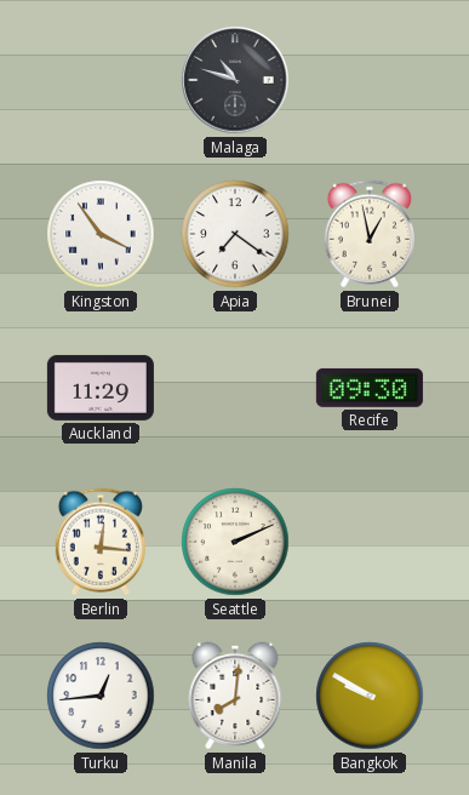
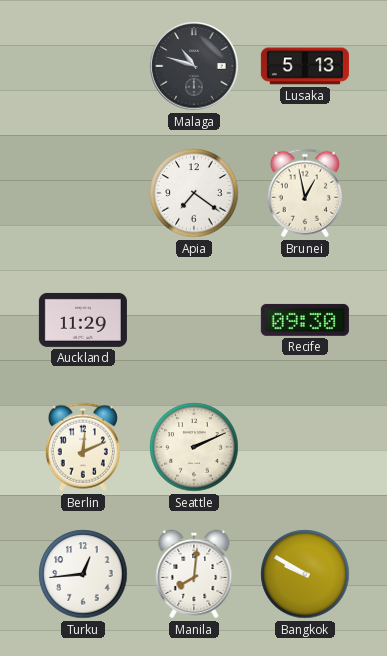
Lusaka: none -> 5:13 (305, 66)
Kingston: 3:54 -> none (101, 234)
Berlin: 12:16 -> 12:11 (83, 447)
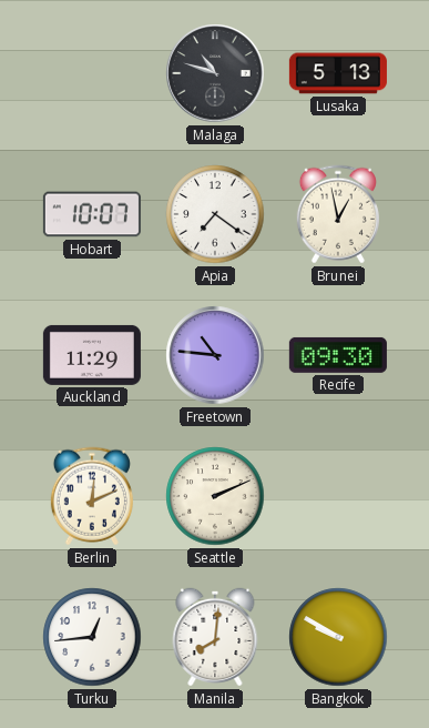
Hobart: none -> 10:07 (92, 214)
Freetown: none -> 10:46 (215, 355)
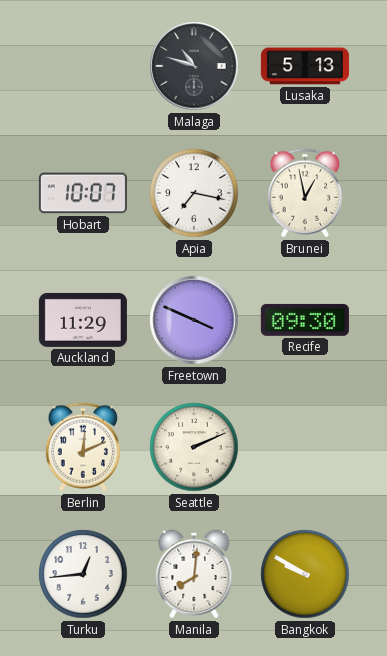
Apia: 7:21 -> 7:17 (194, 193)
Freetown: 10:46 -> 3:49 (194, 320)
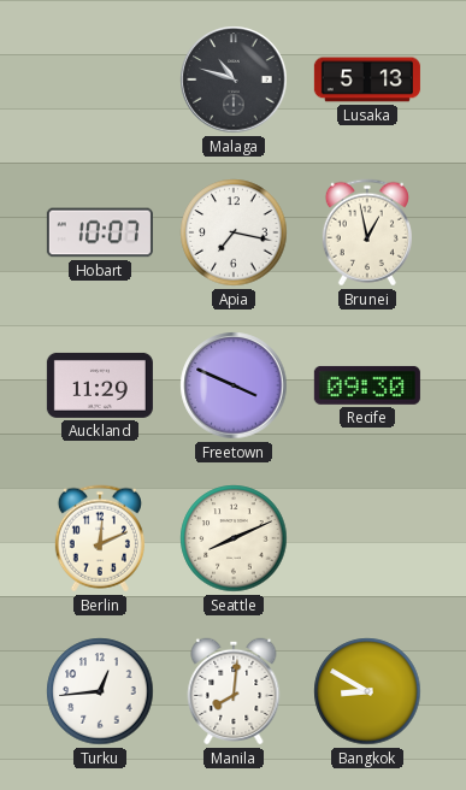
Seattle: 2:11 -> 8:11 (234, 538)
Bangkok: 9:50 -> 8:50 (367, 691)
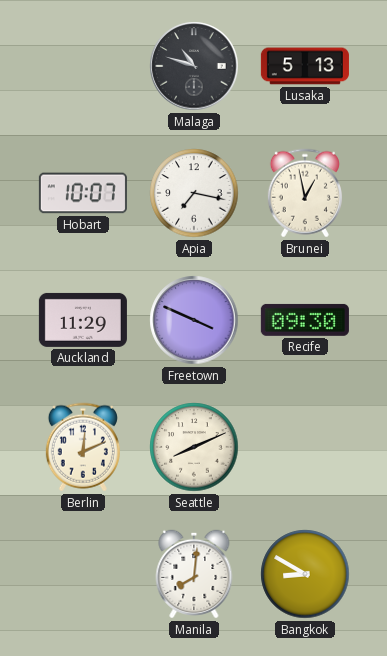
Turku: 12:44 -> none (100, 691)
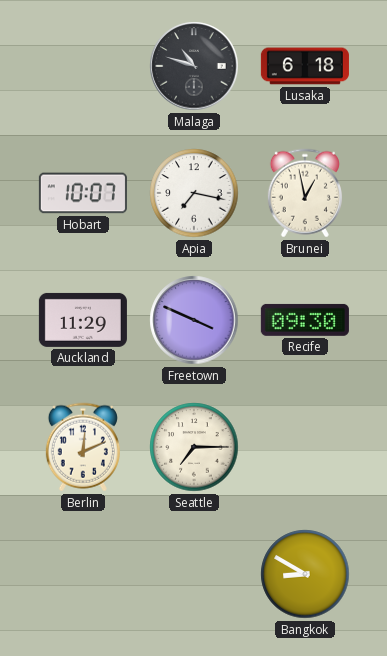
Lusaka: 5:13 -> 6:18 (305, 66)
Seattle: 8:11 -> 7:15 (194, 447)
Manila: 8:01 -> none (194, 574)
